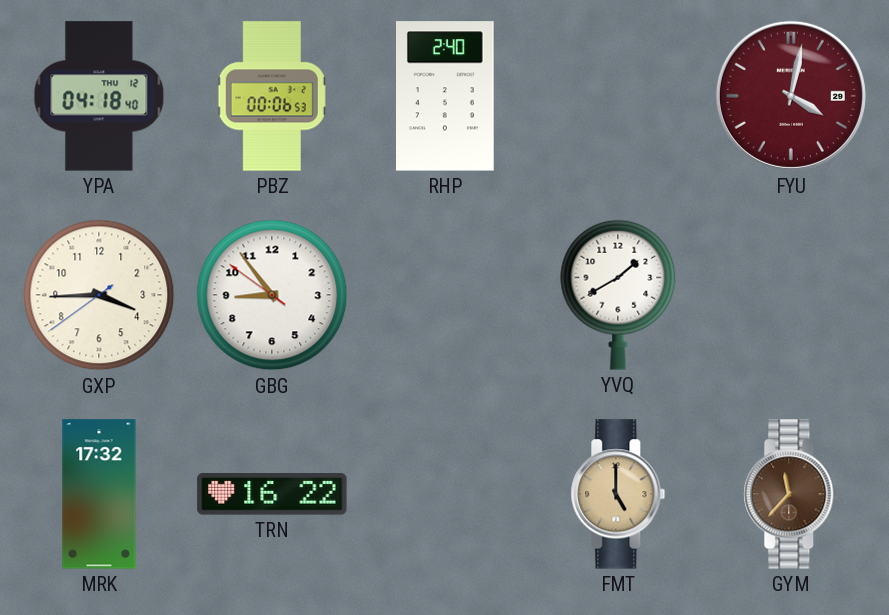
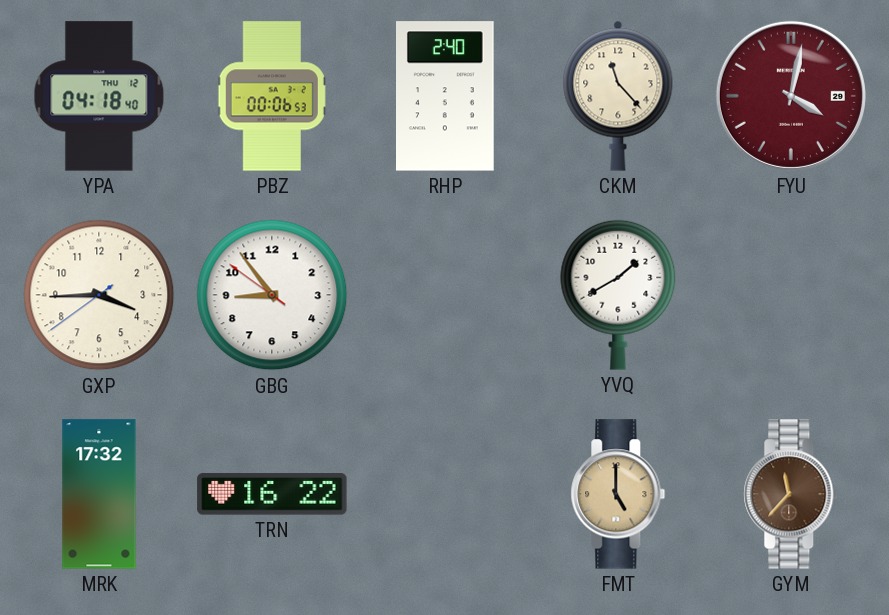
CKM: none -> 11:23 (618, 96)
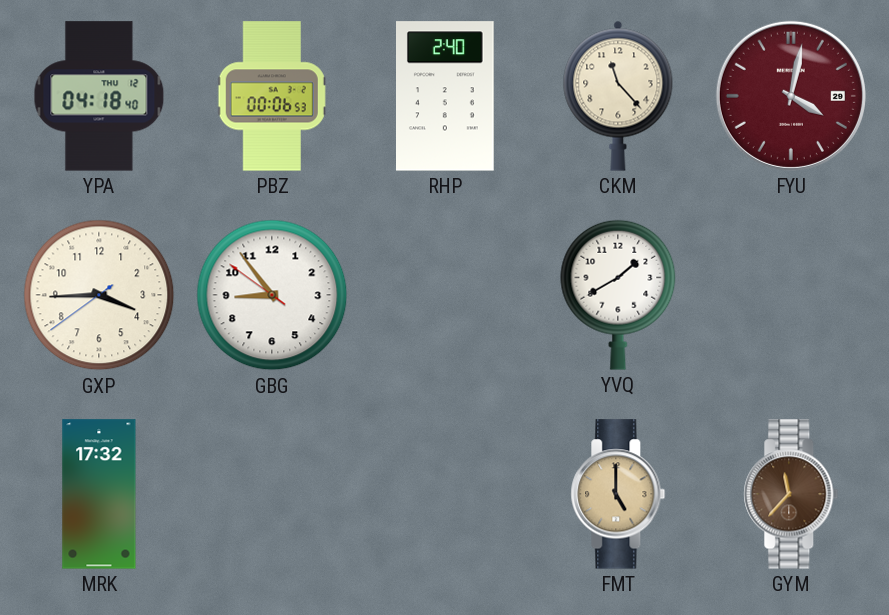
TRN: 16:22 -> none (272, 494)
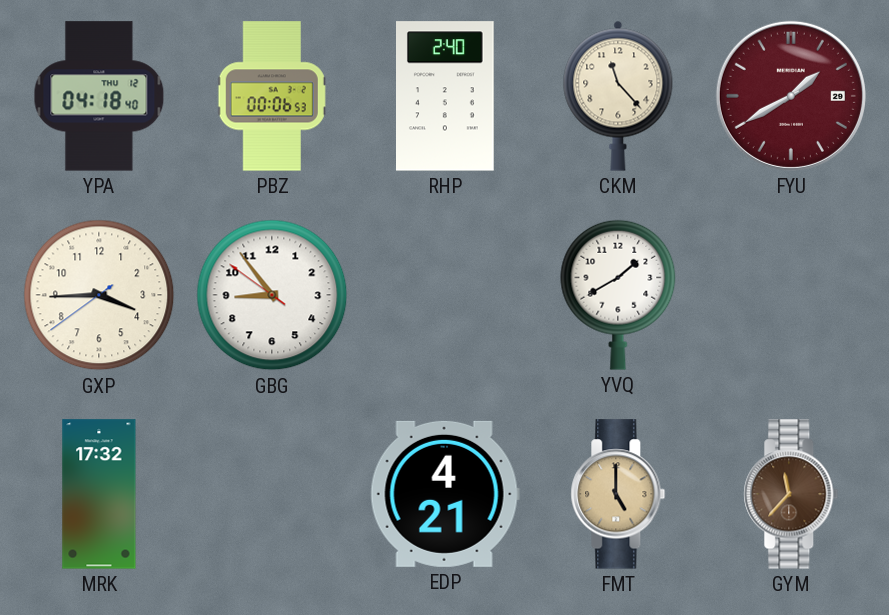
FYU: 4:02 -> 1:40 (791, 96)
EDP: none -> 4:21 (445, 494)
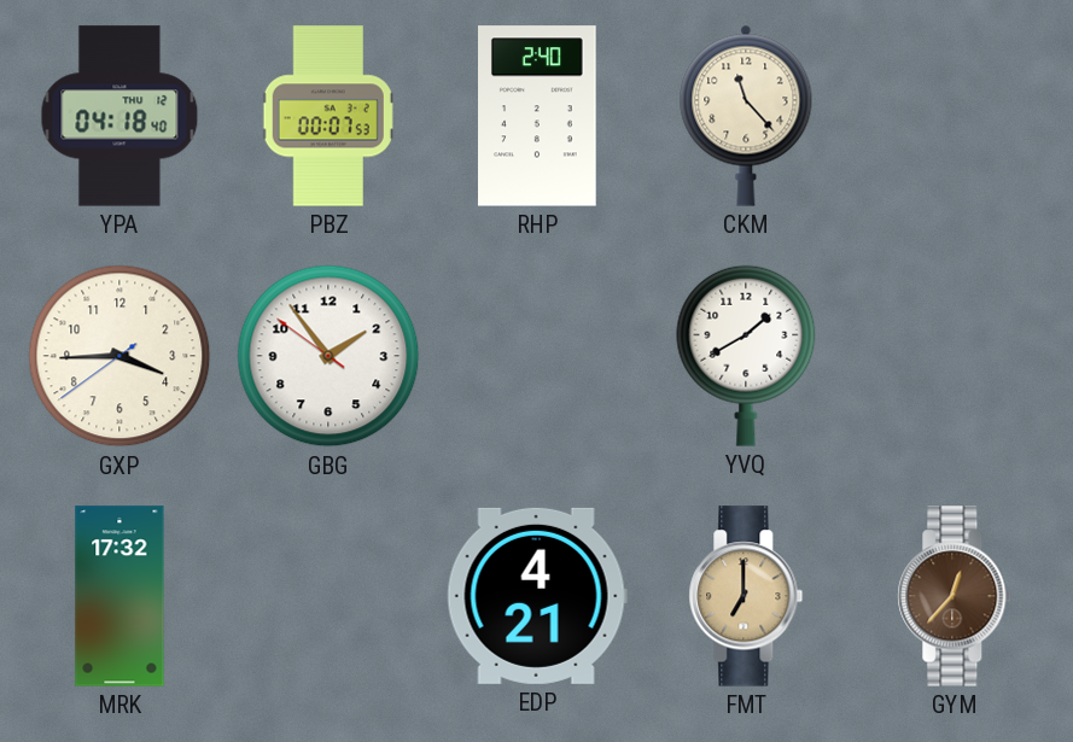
PBZ: 00:06 -> 00:07 (328, 116)
FYU: 1:40 -> none (791, 96)
GBG: 8:53 -> 1:53 (328, 356)
FMT: 5:00 -> 7:00 (746, 596)
GYM: 11:37 -> 12:37 (955, 596)
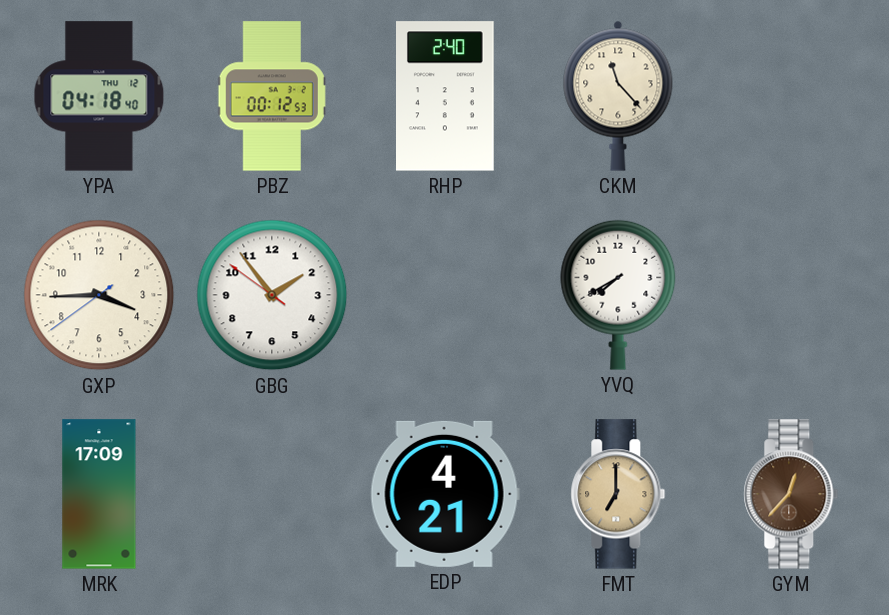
PBZ: 00:07 -> 00:12 (272, 96)
YVQ: 1:40 -> 7:40 (618, 295)
MRK: 17:32 -> 17:09 (99, 494)
